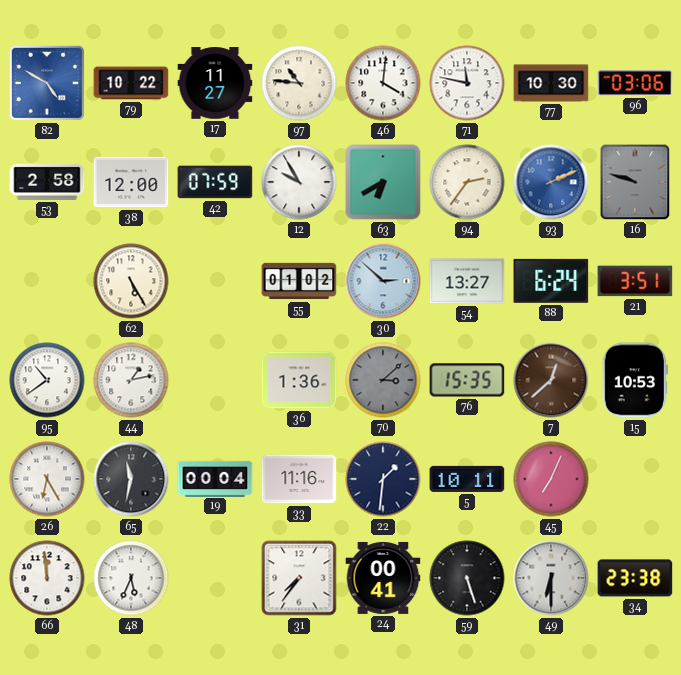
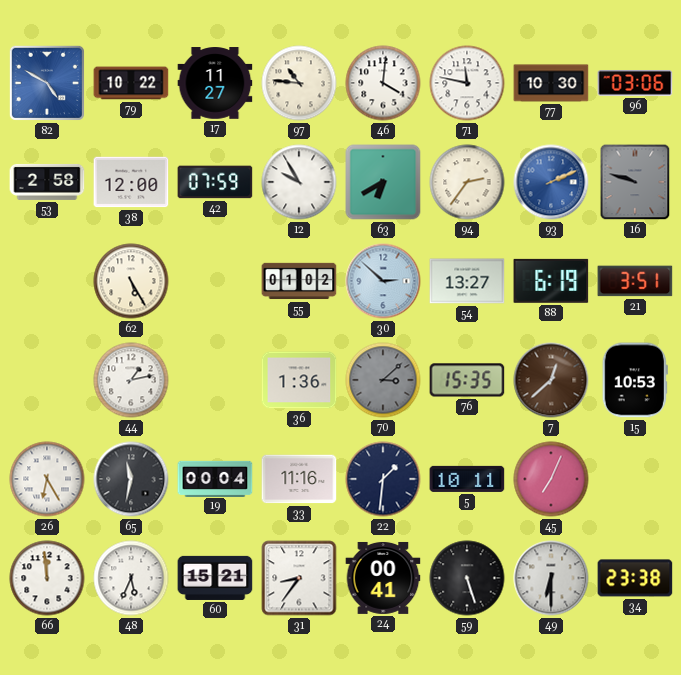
88: 6:24 -> 6:19 (551, 281)
95: 10:39 -> none (47, 380)
60: none -> 15:21 (215, 578)
31: 7:36 -> 8:36 (299, 578)
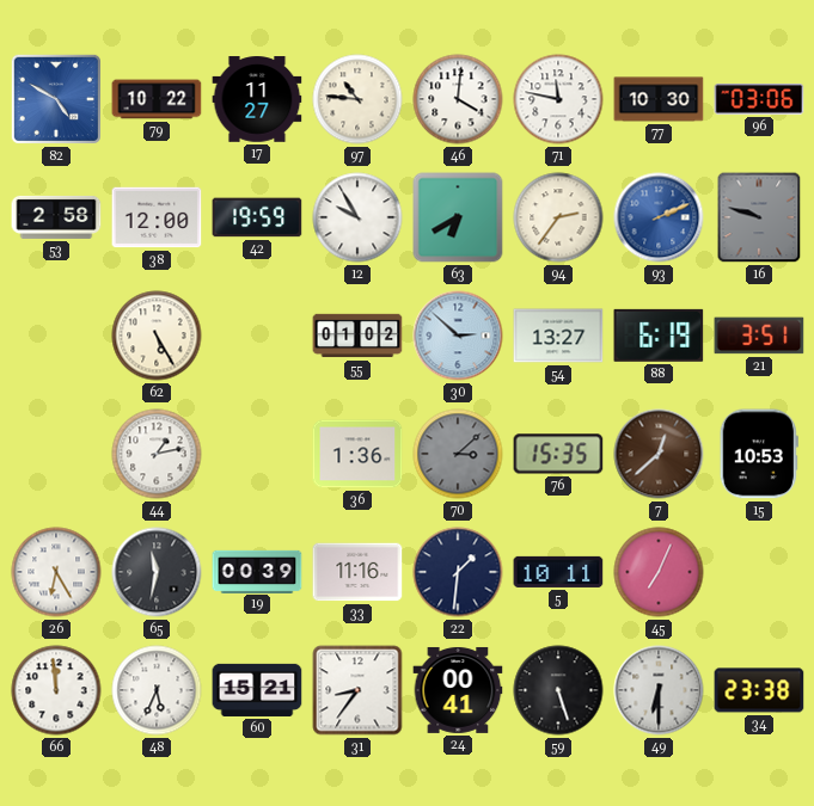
42: 07:59 -> 19:59 (257, 217)
19: 00:04 -> 00:39 (257, 571)
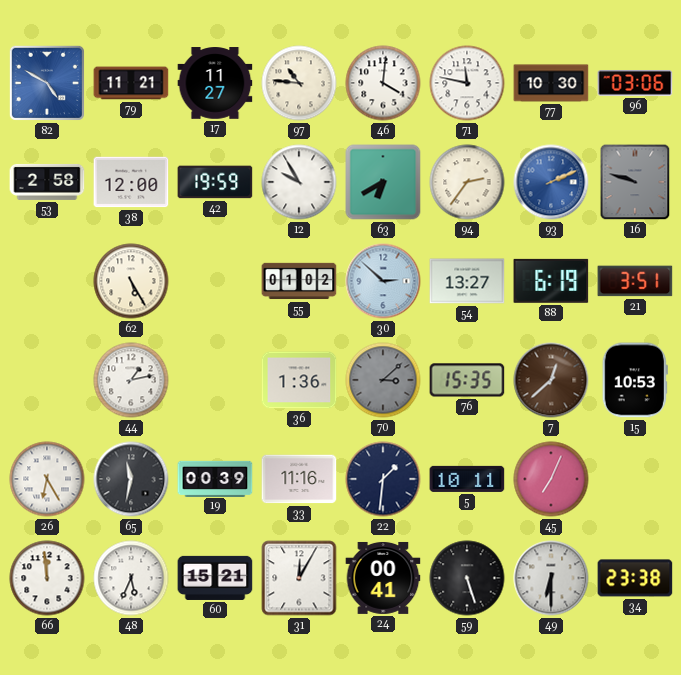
79: 10:22 -> 11:21 (131, 83)
31: 8:36 -> 12:05 (299, 578)
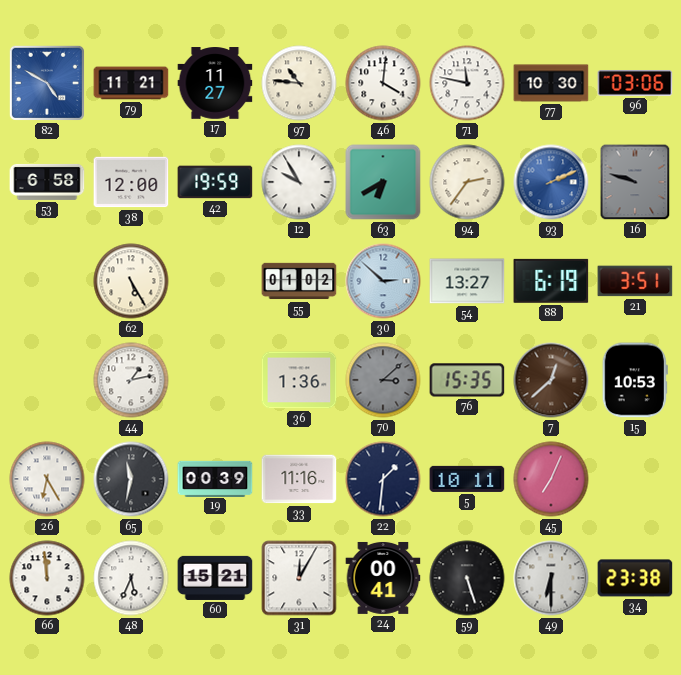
53: 2:58 -> 6:58 (47, 182)
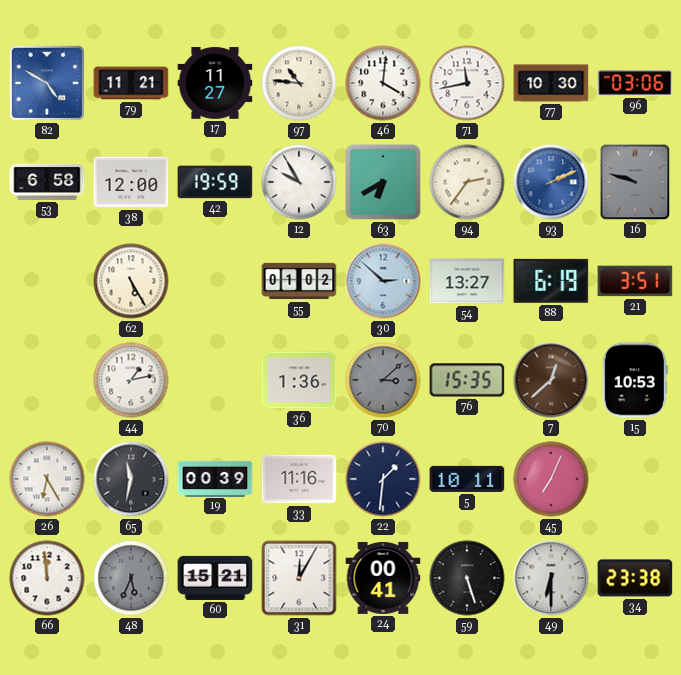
71: 11:47 -> 11:43 (467, 83)
48 dial: white -> grey (131, 578)
